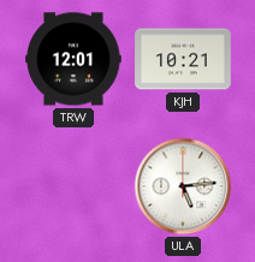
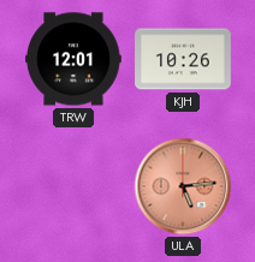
KJH: 10:21 -> 10:26 (183, 59)
ULA dial: white -> salmon (183, 186)
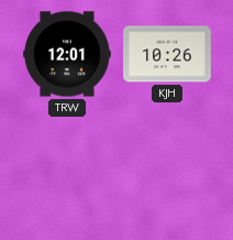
ULA: 5:14 -> none (183, 186)
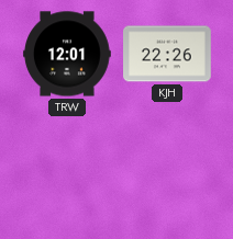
KJH: 10:26 -> 22:26 (167, 54)
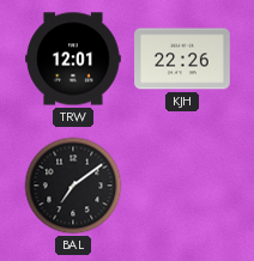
BAL: none -> 7:09 (73, 186)
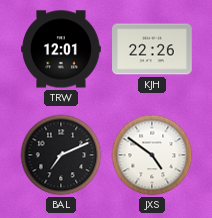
BAL: 7:09 -> 7:11 (61, 155)
JXS: none -> 4:51 (152, 155)
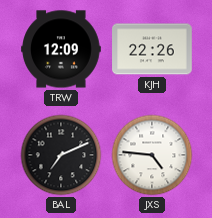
TRW: 12:01 -> 12:09 (61, 49)
JXS: 4:51 -> 4:46 (152, 155)
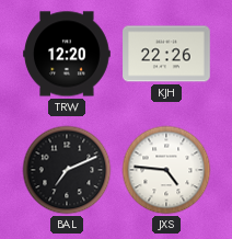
TRW: 12:09 -> 12:20 (67, 54)
